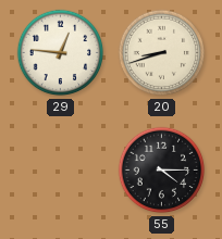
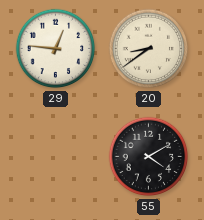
20: 8:42 -> 8:39 (149, 49)
55: 4:15 -> 4:10 (149, 157)
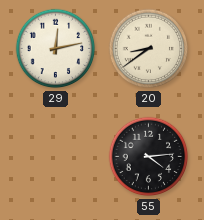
29: 12:46 -> 12:13 (56, 49)
55: 4:10 -> 4:14 (149, 157)
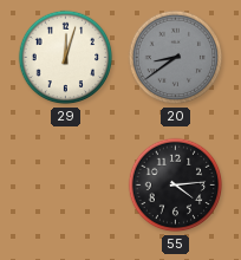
29: 12:13 -> 12:03 (66, 58)
20 dial: cream -> grey (176, 58)
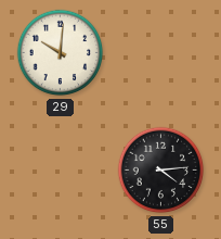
29: 12:03 -> 10:01 (61, 53)
20: 8:39 -> none (176, 58)
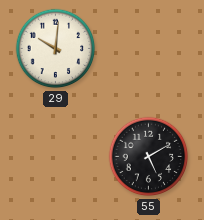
55: 4:14 -> 5:10 (149, 157)
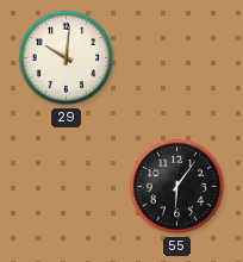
55: 5:10 -> 6:06 (177, 187)
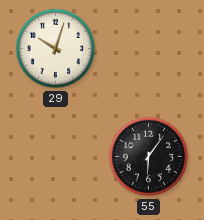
29: 10:01 -> 10:03 (56, 49)
